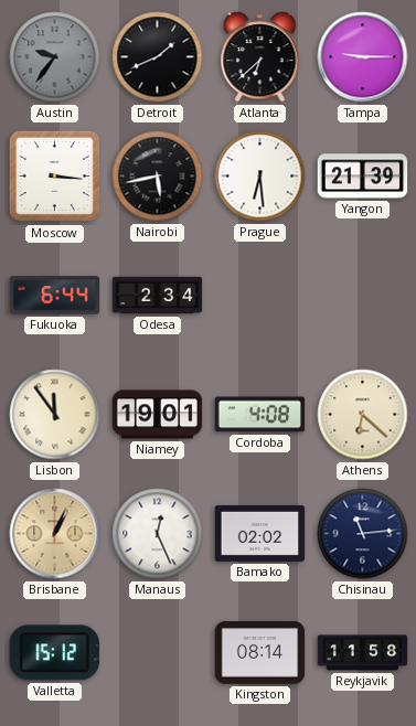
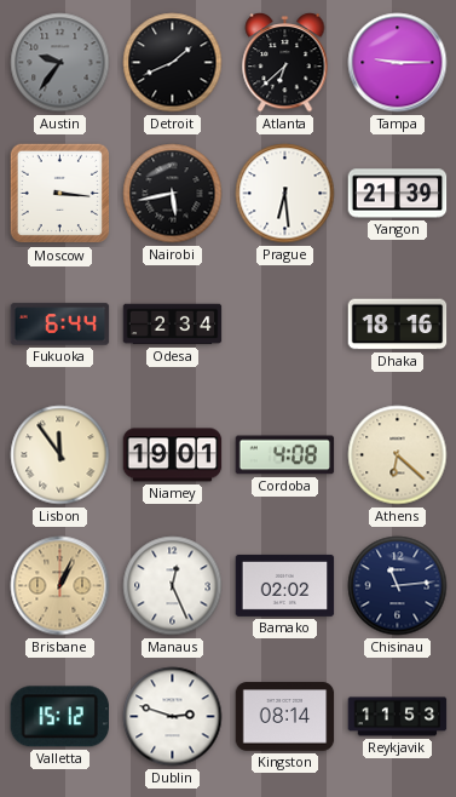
Dhaka: none -> 18:16 (398, 325)
Dublin: none -> 2:48 (173, 717)
Reykjavik: 11:58 -> 11:53 (398, 717)
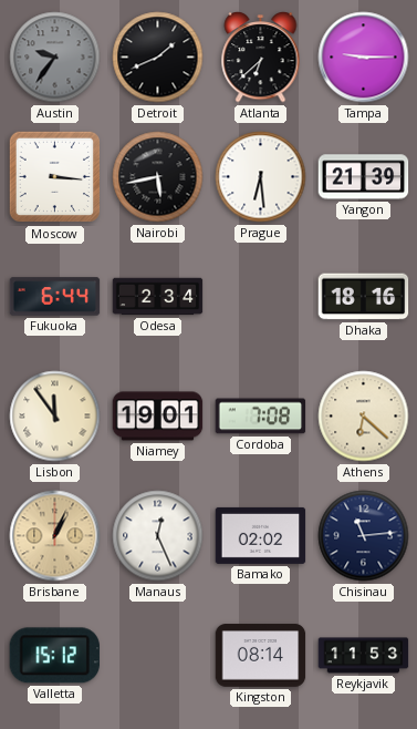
Cordoba: 4:08 -> 7:08 (261, 417)
Dublin: 2:48 -> none (173, 717)
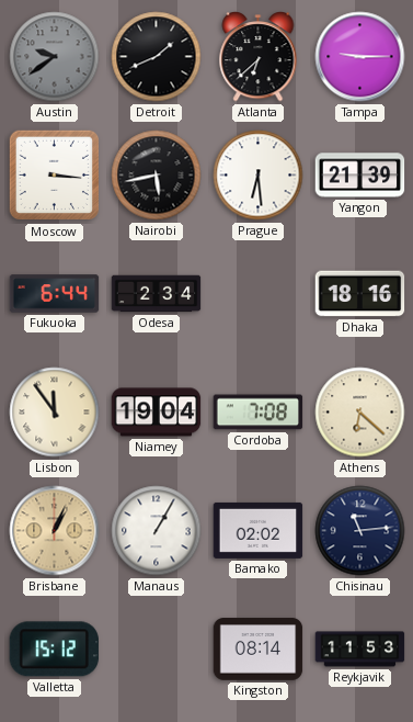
Austin: 9:36 -> 9:39 (55, 57)
Niamey: 19:01 -> 19:04 (157, 413)
Manaus: 12:26 -> 1:05 (157, 531)
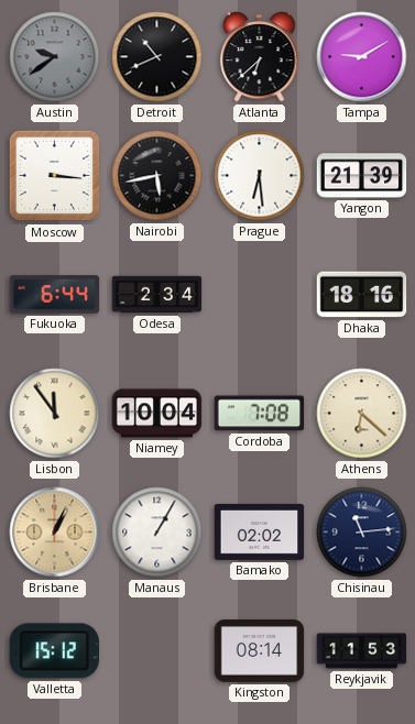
Detroit: 1:41 -> 10:41 (157, 57)
Tampa: 9:15 -> 9:10 (362, 57)
Niamey: 19:04 -> 10:04 (157, 414)
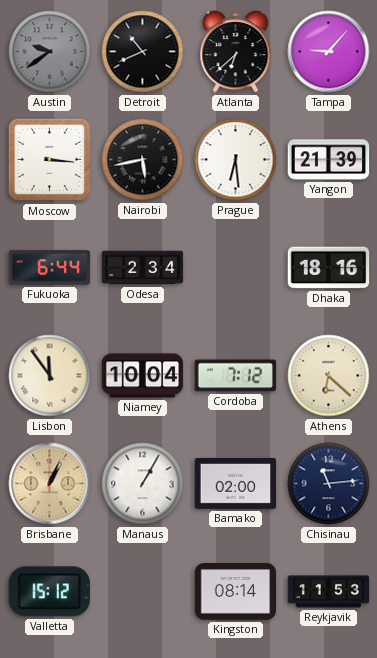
Tampa: 9:10 -> 9:07 (329, 52)
Cordoba: 7:08 -> 7:12 (236, 376)
Bamako: 02:02 -> 02:00 (236, 483)
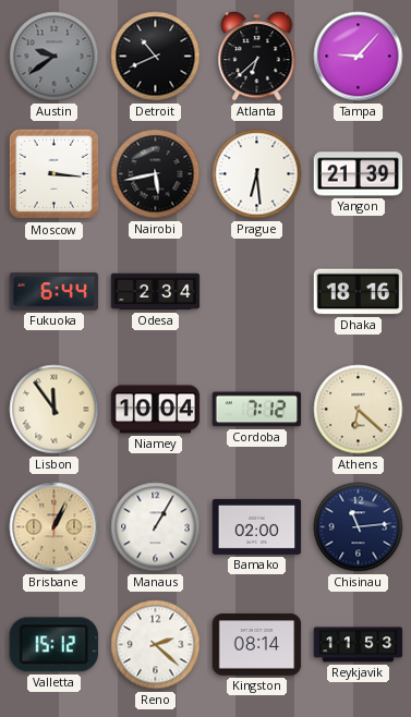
Reno: none -> 2:22 (156, 645)
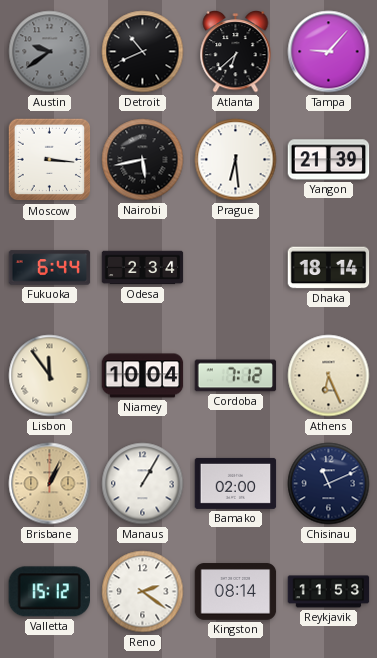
Dhaka: 18:16 -> 18:14 (329, 268)
Athens: 6:22 -> 6:26 (329, 376)
Chisinau: 11:14 -> 11:11 (329, 484)
Reno: 2:22 -> 2:21 (143, 592)
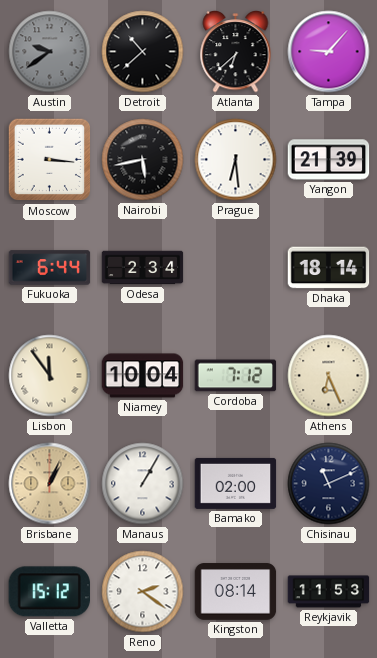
Detroit: 10:41 -> 10:38 (143, 52)
